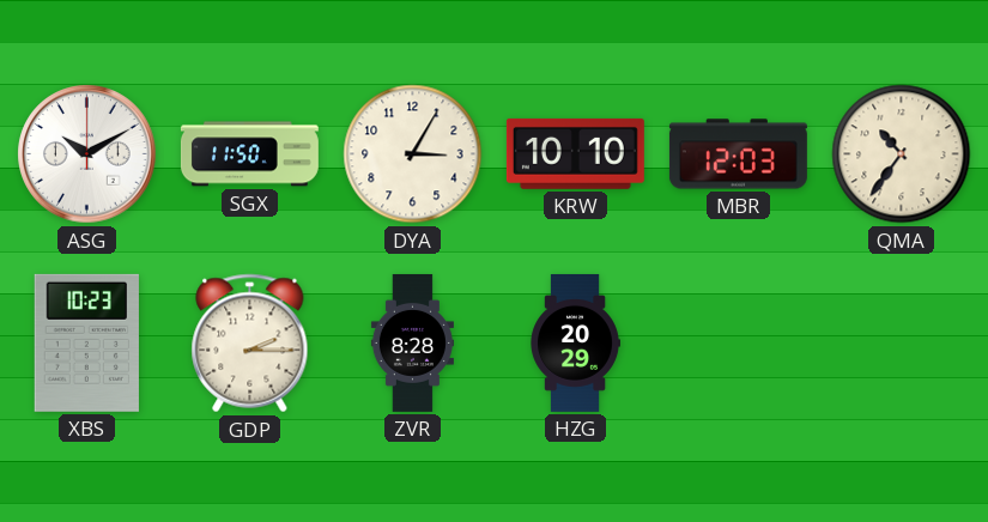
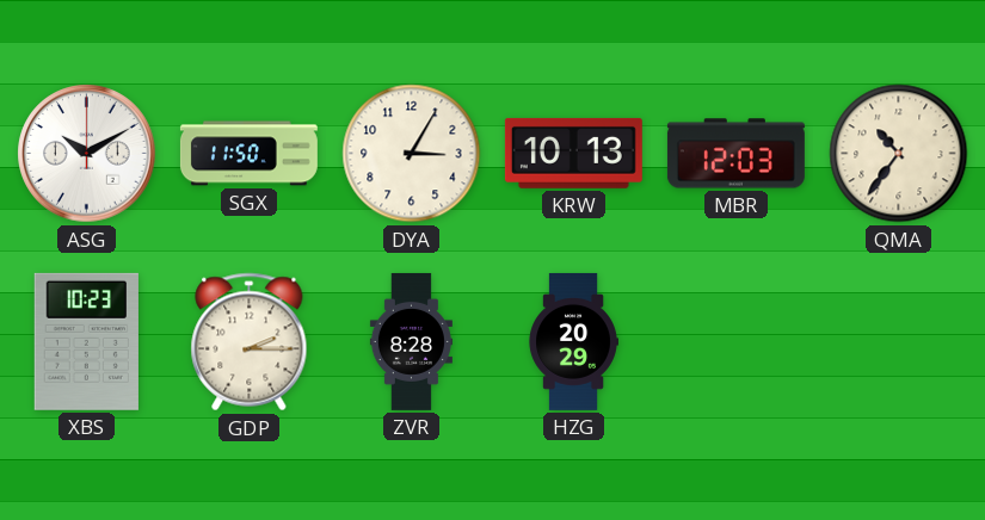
KRW: 10:10 -> 10:13 (573, 153)
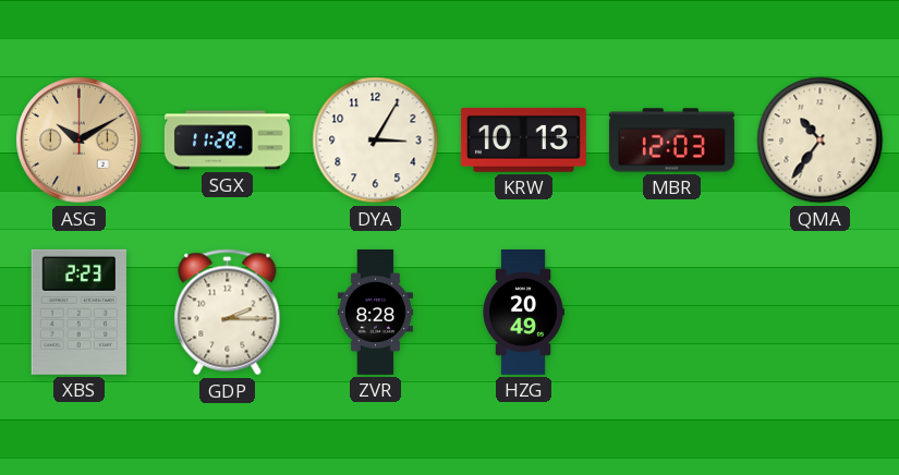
ASG dial: white -> champagne (80, 141)
SGX: 11:50 -> 11:28 (227, 141)
XBS: 10:23 -> 2:23 (78, 312)
HZG: 20:29 -> 20:49 (523, 312)
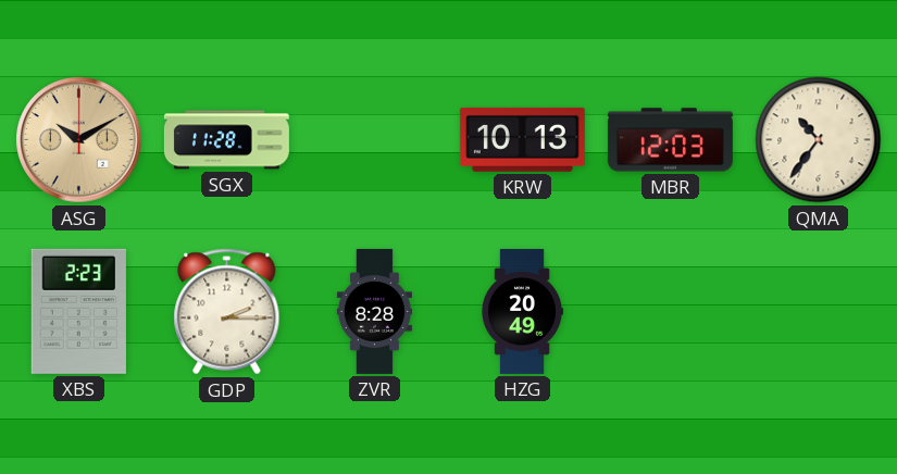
DYA: 3:05 -> none (376, 141)
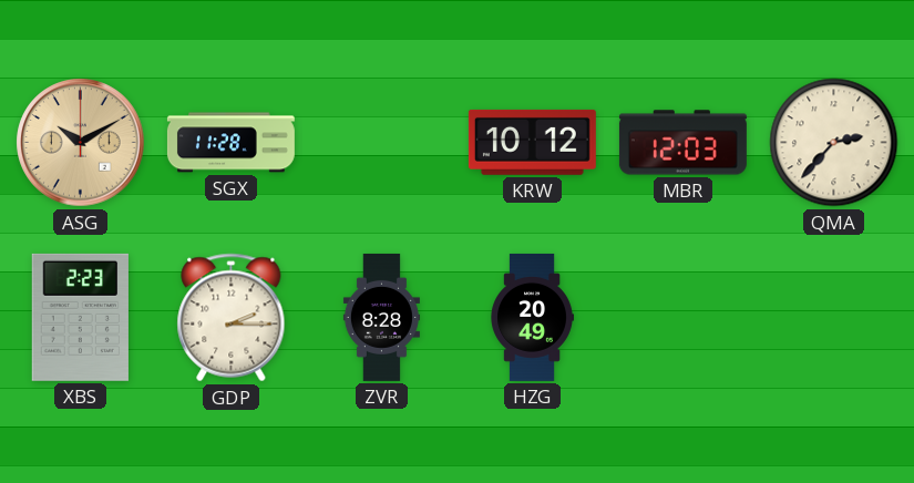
KRW: 10:13 -> 10:12 (532, 142)
QMA: 10:36 -> 2:37 (834, 143)
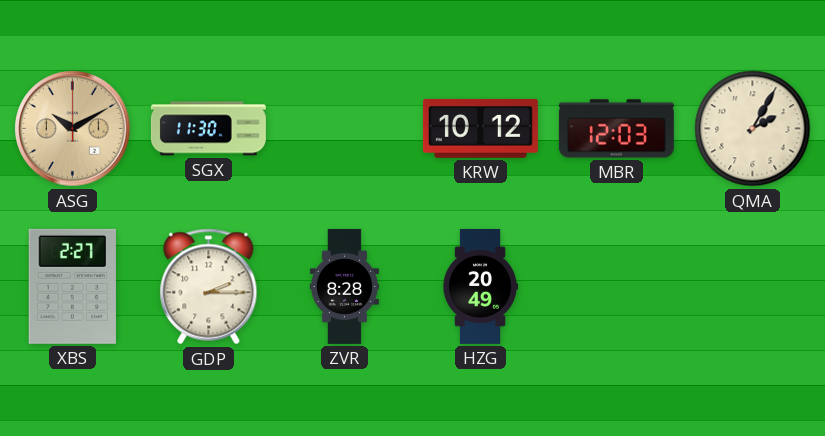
SGX: 11:28 -> 11:30 (208, 129)
QMA: 2:37 -> 2:05 (753, 129)
XBS: 2:23 -> 2:27 (72, 286)
